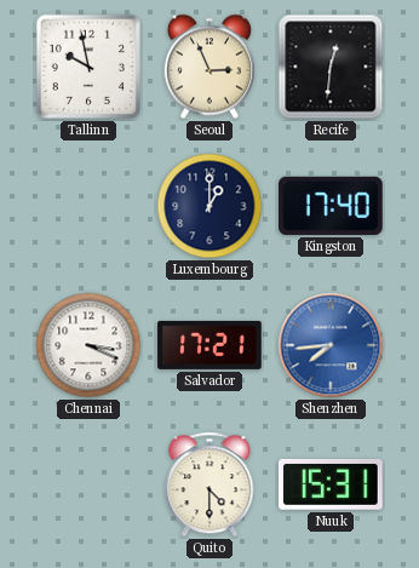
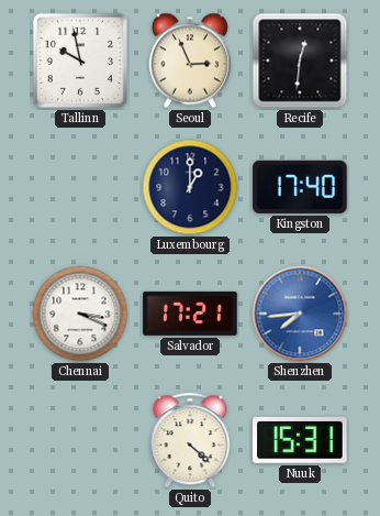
Quito: 4:30 -> 4:22 (190, 440)
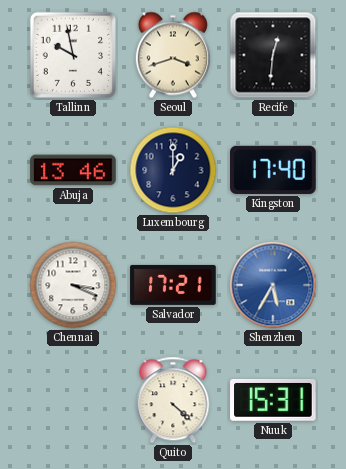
Seoul: 2:56 -> 3:42 (173, 55)
Abuja: none -> 13:46 (73, 170)
Shenzhen: 7:44 -> 5:35 (273, 285)
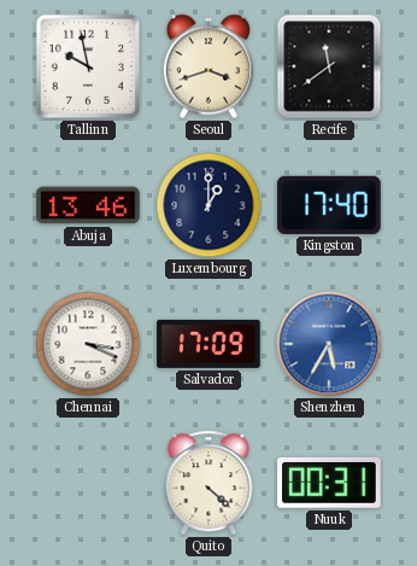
Recife: 12:31 -> 11:39 (329, 66)
Salvador: 17:21 -> 17:09 (208, 344)
Nuuk: 15:31 -> 00:31 (329, 483)
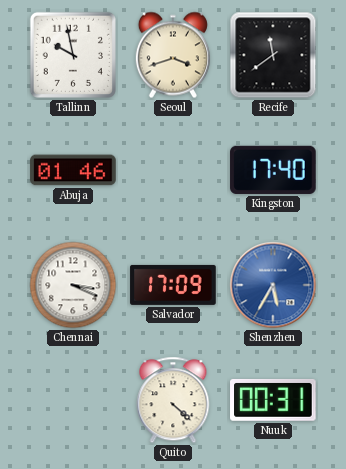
Abuja: 13:46 -> 01:46 (73, 170)
Luxembourg: 1:00 -> none (208, 205)
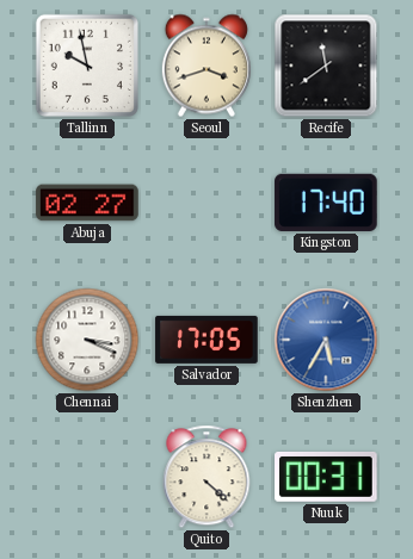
Abuja: 01:46 -> 02:27 (87, 203)
Salvador: 17:09 -> 17:05 (207, 340)
